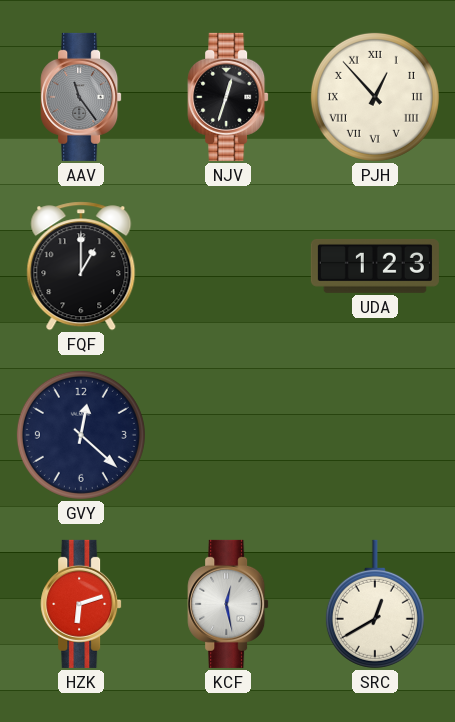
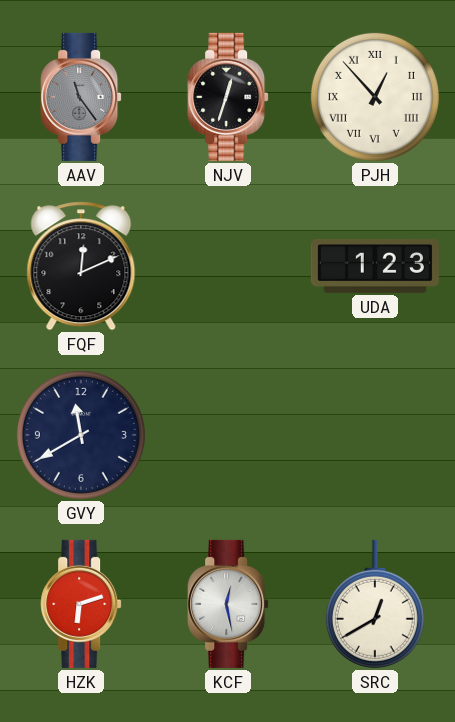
FQF: 1:00 -> 12:11 (81, 266)
GVY: 12:22 -> 11:40 (81, 435)
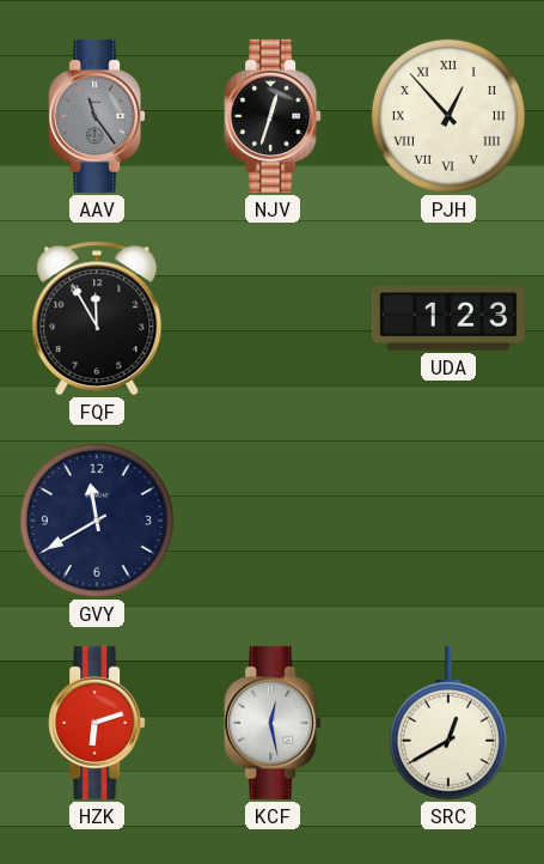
FQF: 12:11 -> 11:55 (97, 318)
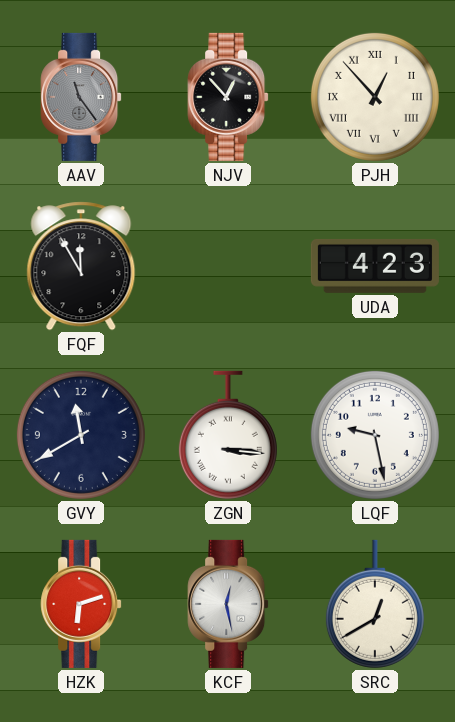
NJV: 12:33 -> 12:53 (228, 97)
UDA: 1:23 -> 4:23 (375, 266)
ZGN: none -> 3:16 (228, 435)
LQF: none -> 9:28 (375, 435)
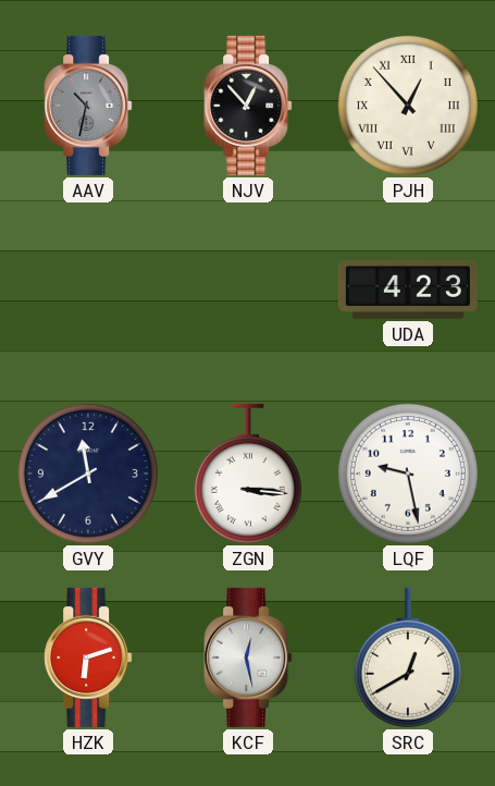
AAV: 11:24 -> 10:32 (88, 106)
FQF: 11:55 -> none (81, 266)
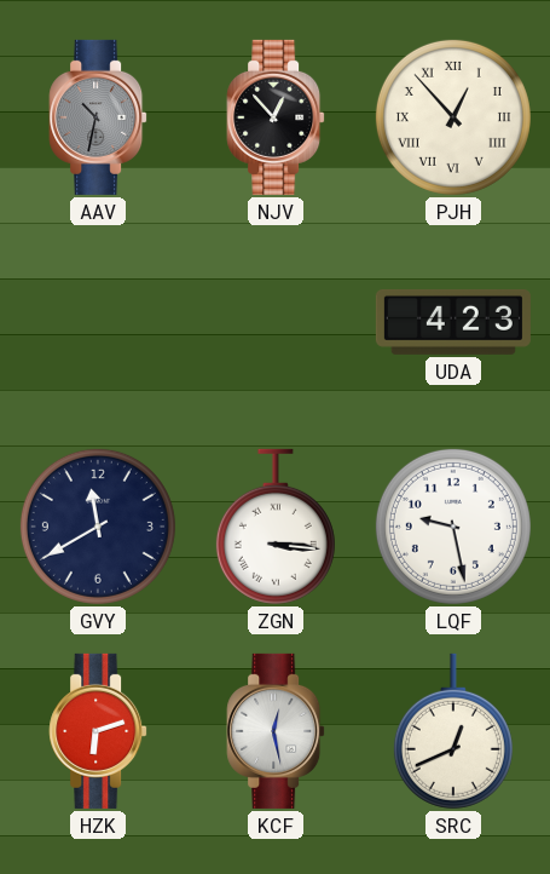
SRC: 12:40 -> 12:41 (453, 731)
